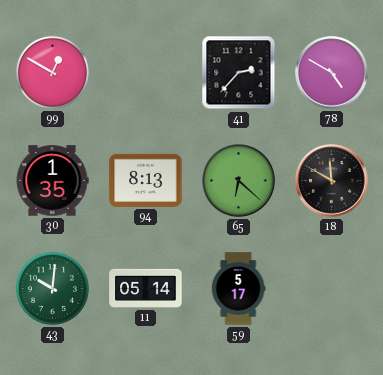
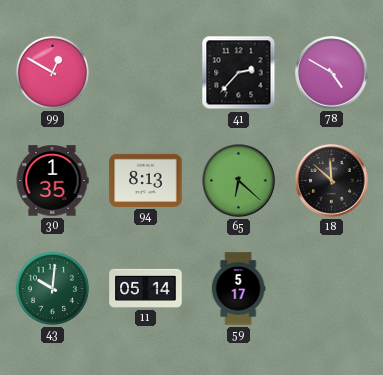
18: 11:50 -> 11:52 (332, 181)
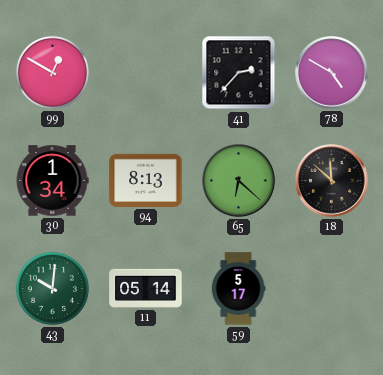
30: 1:35 -> 1:34 (52, 181)
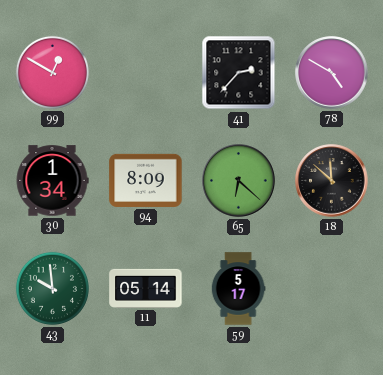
94: 8:13 -> 8:09 (146, 180)
43: 10:01 -> 9:59 (52, 288)
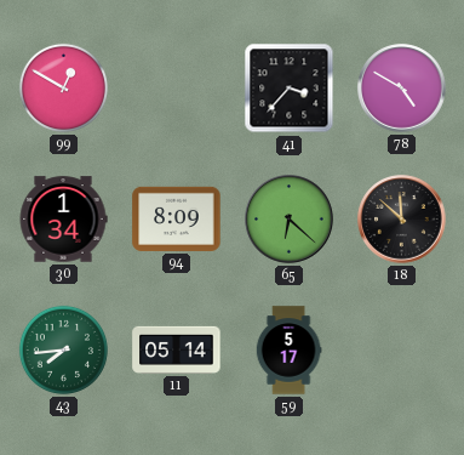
41: 2:37 -> 3:37 (290, 89)
43: 9:59 -> 7:44 (63, 349)
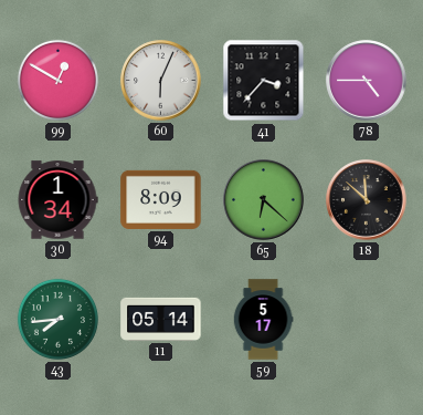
60: none -> 6:04 (161, 81)
78: 4:50 -> 4:45 (367, 81)
